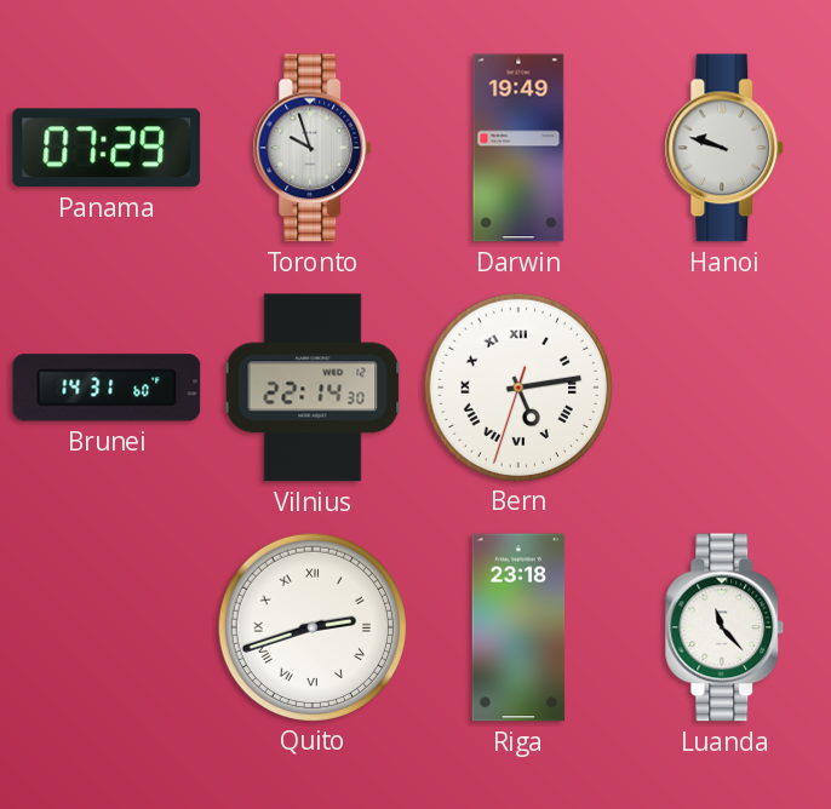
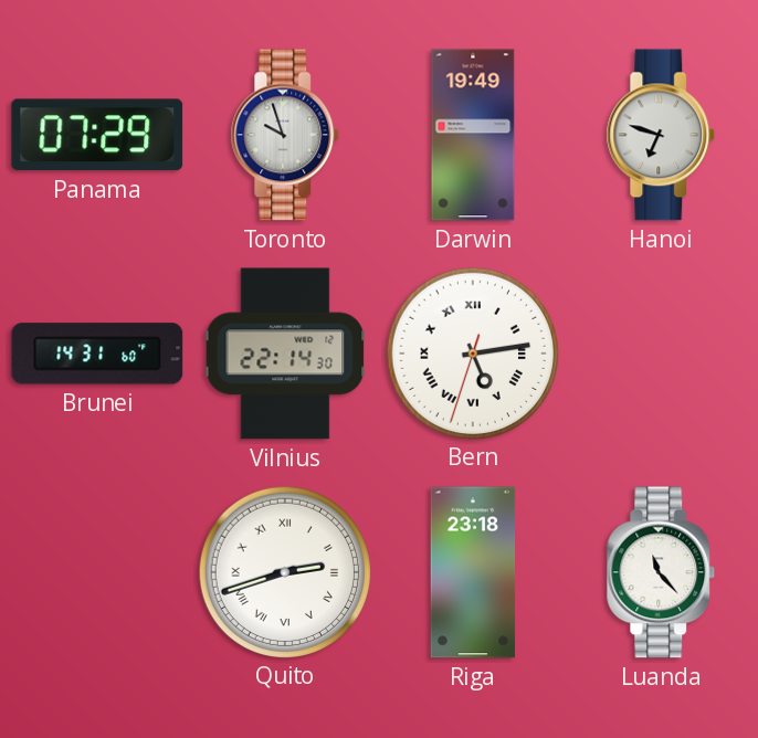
Hanoi: 9:48 -> 6:48 (661, 135)
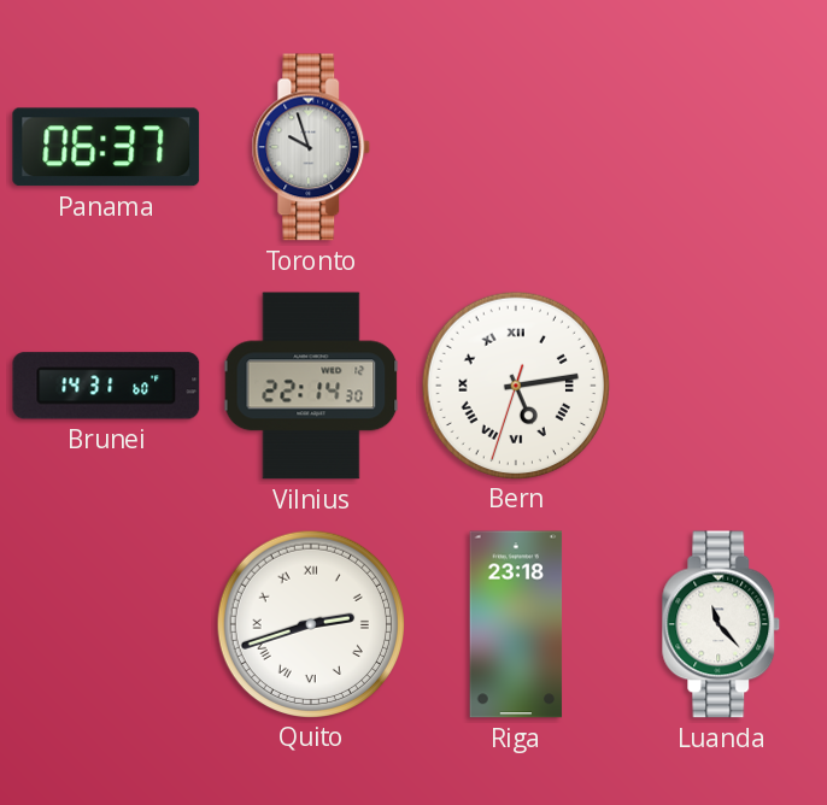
Panama: 07:29 -> 06:37 (106, 147)
Darwin: 19:49 -> none (473, 135)
Hanoi: 6:48 -> none (661, 135)
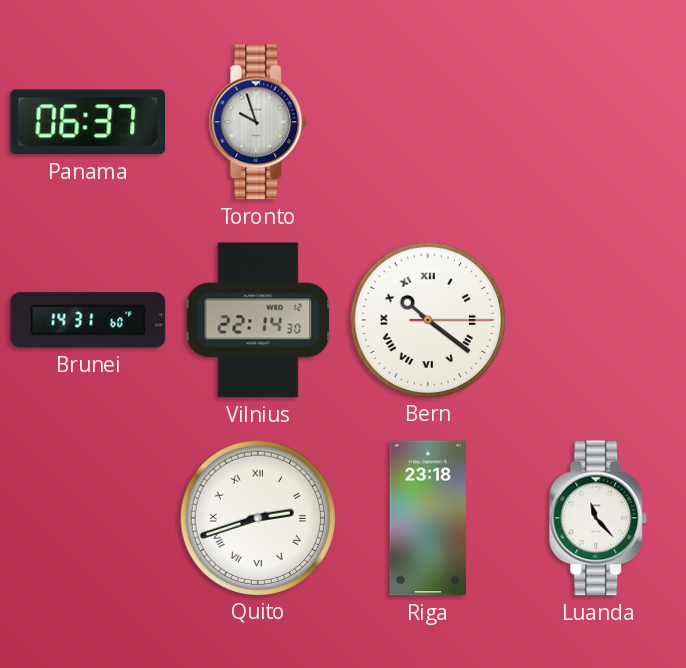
Bern: 5:13 -> 10:21 (427, 319)
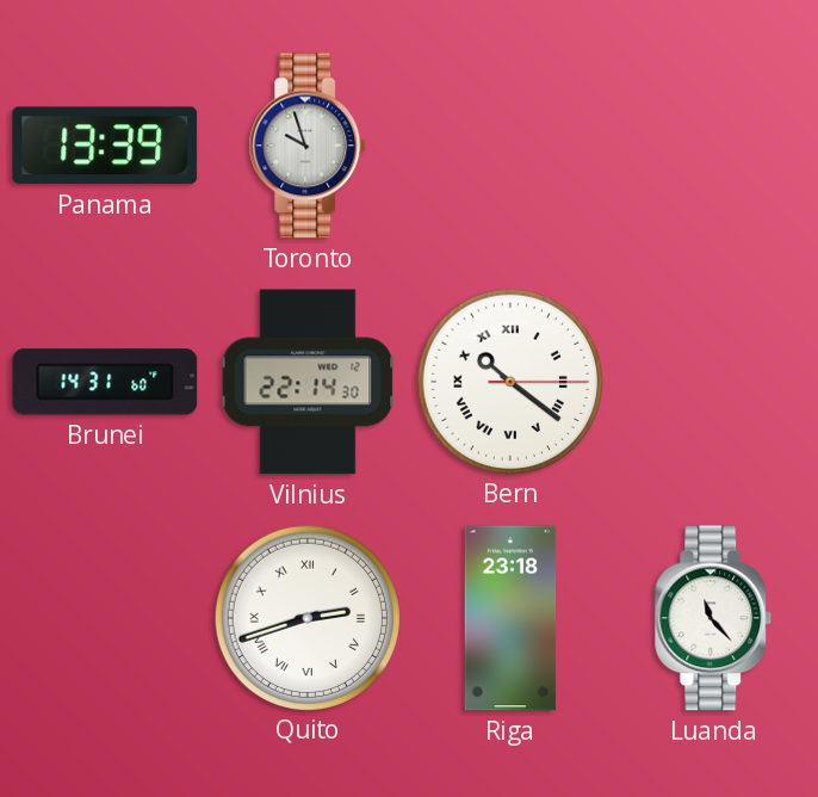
Panama: 06:37 -> 13:39 (105, 146)
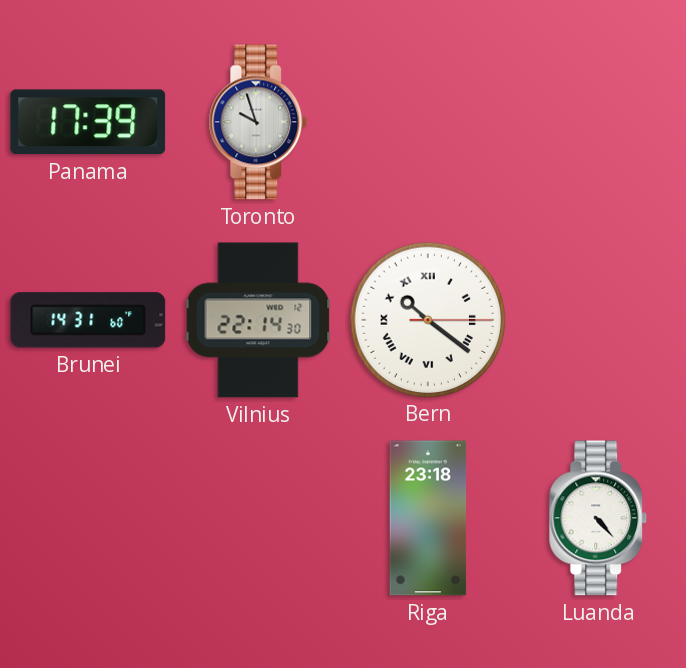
Panama: 13:39 -> 17:39 (88, 122)
Quito: 2:42 -> none (306, 617)
Luanda: 11:23 -> 4:23 (598, 518)
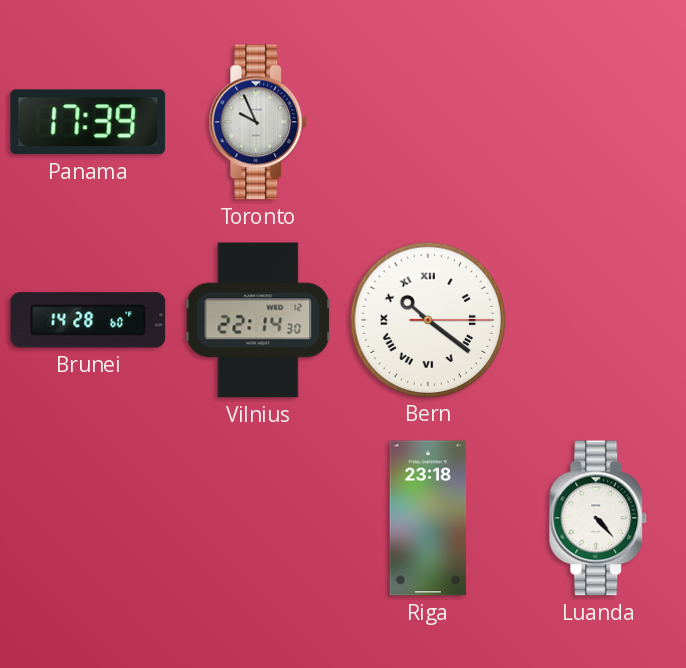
Toronto: 9:57 -> 9:56 (258, 122)
Brunei: 14:31 -> 14:28 (88, 320)
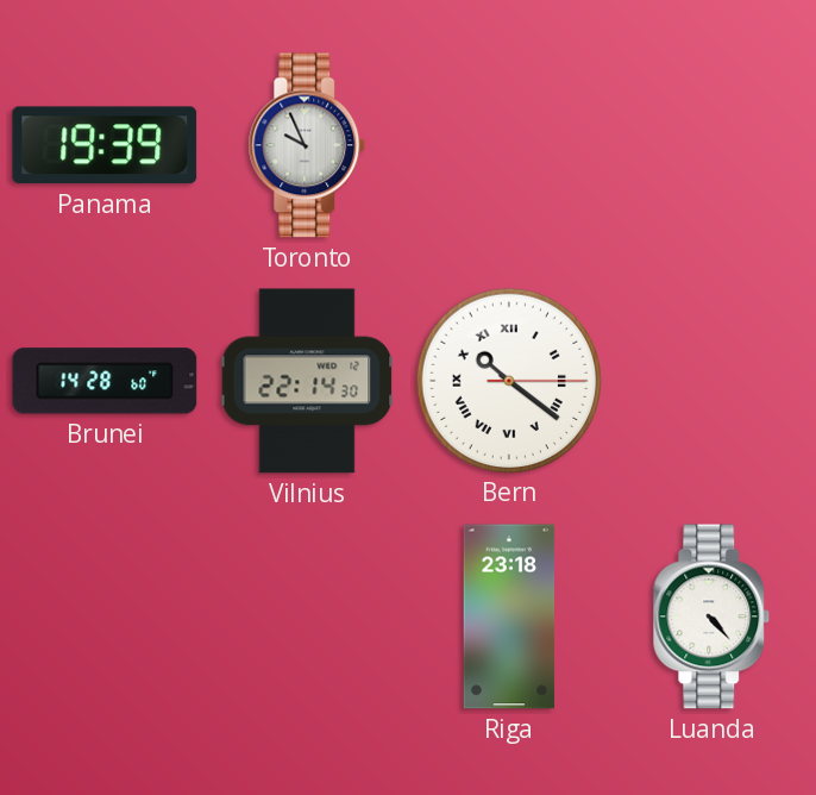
Panama: 17:39 -> 19:39 (105, 145)
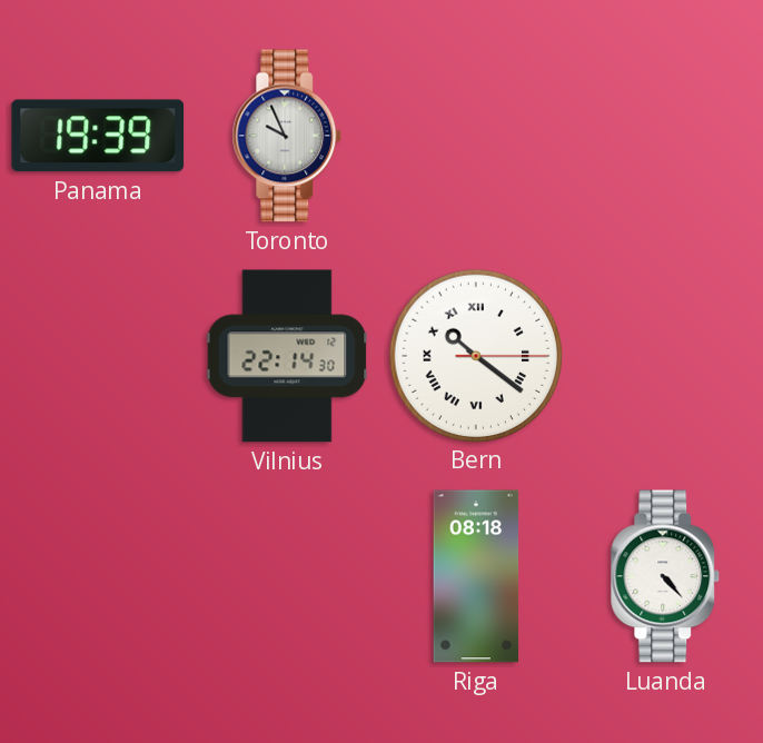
Brunei: 14:28 -> none (105, 381)
Riga: 23:18 -> 08:18 (476, 576)
